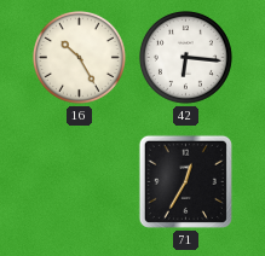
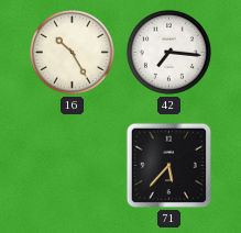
42: 6:16 -> 7:16 (168, 52)
71: 12:35 -> 5:37 (168, 165)
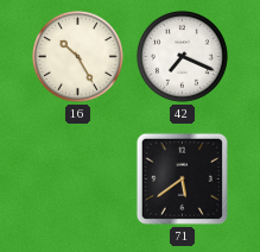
42: 7:16 -> 7:19 (182, 56)
71: 5:37 -> 5:39 (182, 178)
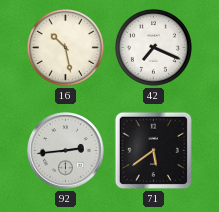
16: 10:25 -> 10:28 (65, 47)
92: none -> 2:44 (66, 151)
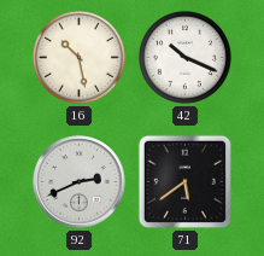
42: 7:19 -> 10:19 (184, 57)
92: 2:44 -> 2:41 (80, 182)
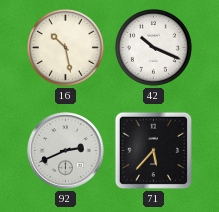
71: 5:39 -> 5:37 (153, 150)
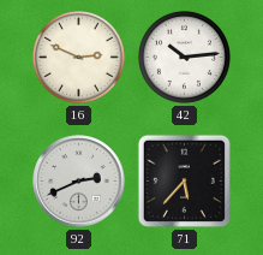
16: 10:28 -> 2:49 (78, 57)
42: 10:19 -> 10:14 (184, 57)
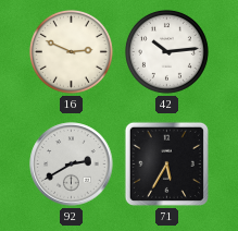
92: 2:41 -> 2:40 (72, 165)
71: 5:37 -> 5:35 (166, 163)
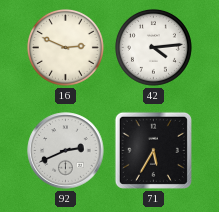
42: 10:14 -> 4:14 (153, 47)
92: 2:40 -> 2:41 (66, 151)
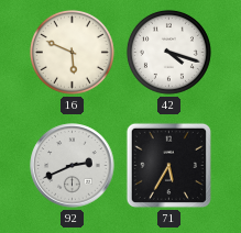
16: 2:49 -> 5:49 (72, 52)
42: 4:14 -> 4:18 (168, 52)
